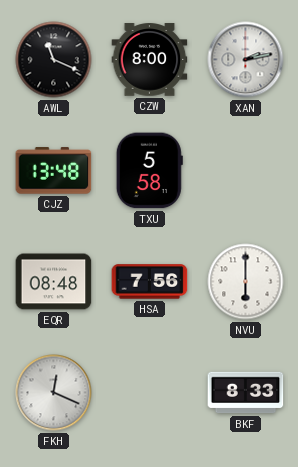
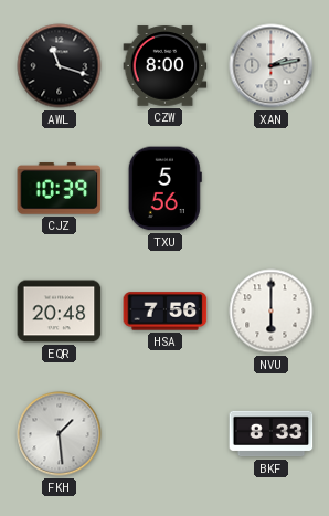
AWL: 11:19 -> 11:18 (60, 66)
CJZ: 13:48 -> 10:39 (60, 189)
TXU: 5:58 -> 5:56 (164, 189)
EQR: 08:48 -> 20:48 (60, 312)
FKH: 12:19 -> 1:29 (60, 434)
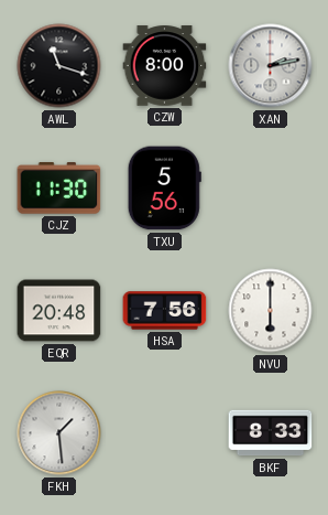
CJZ: 10:39 -> 11:30 (59, 189)
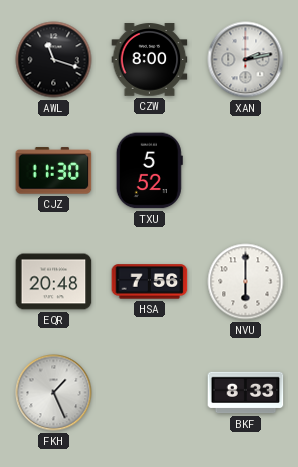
TXU: 5:56 -> 5:52 (149, 171)
FKH: 1:29 -> 1:26 (54, 393)
